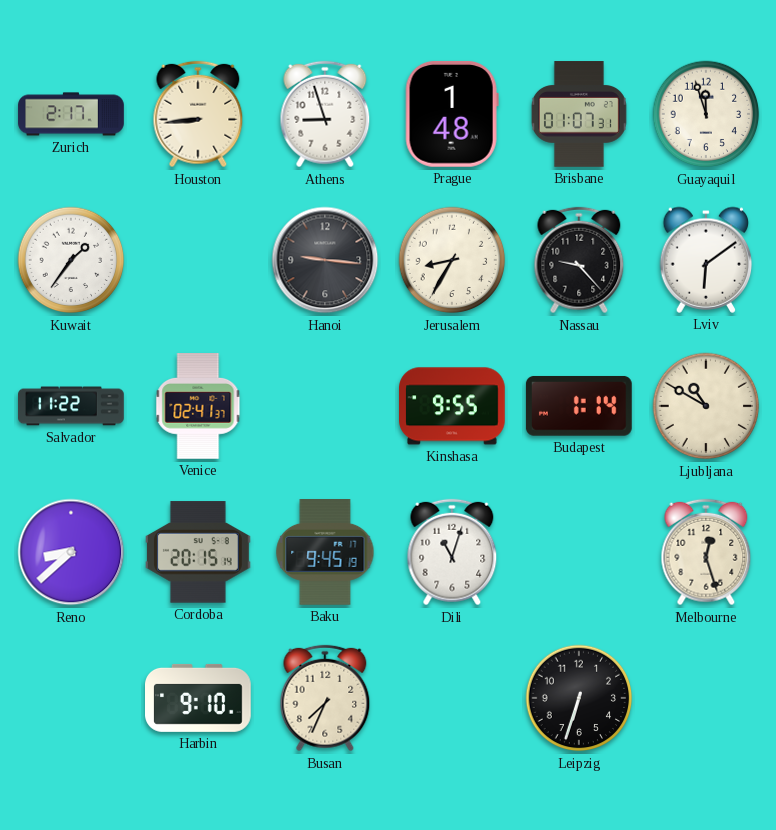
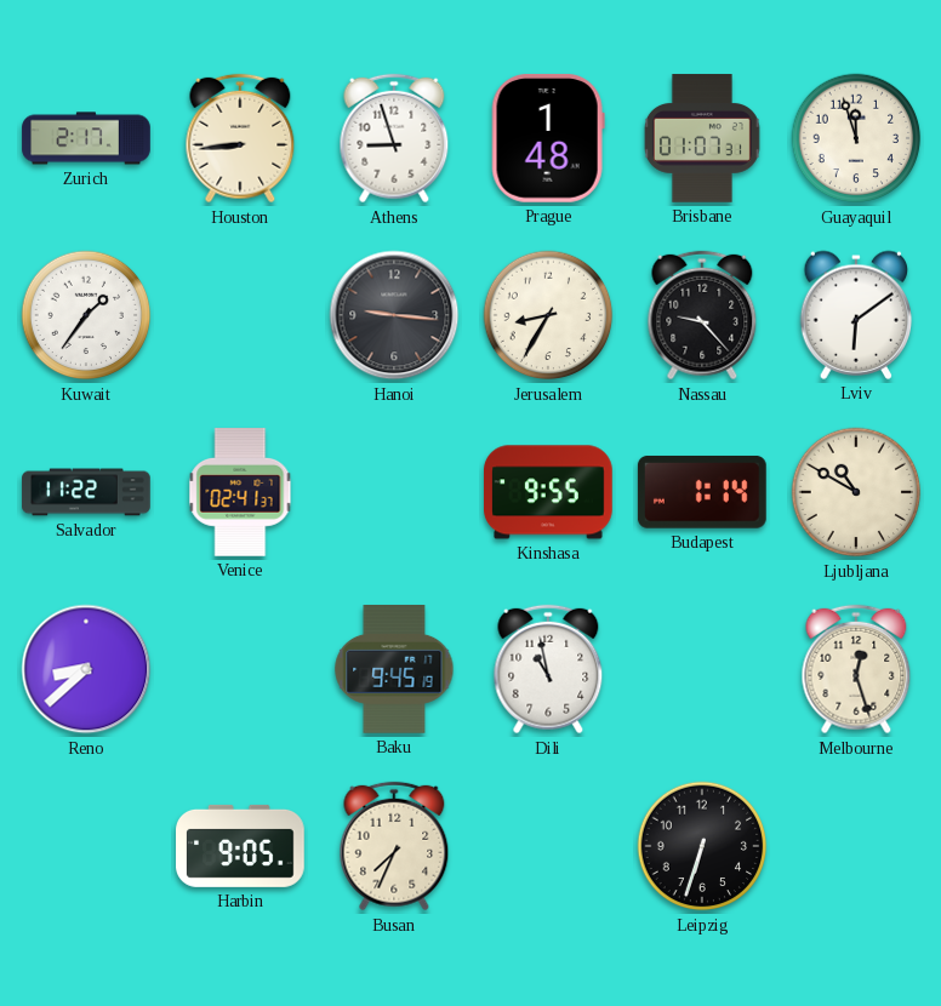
Cordoba: 20:15 -> none (199, 552)
Dili: 11:03 -> 10:58 (548, 669)
Harbin: 9:10 -> 9:05 (241, 846)
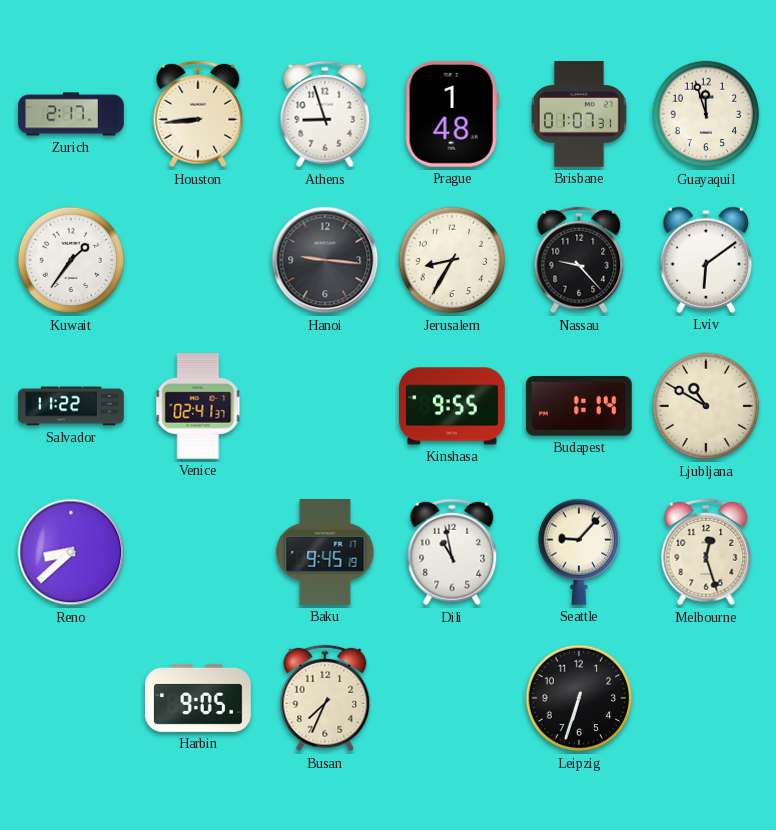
Seattle: none -> 9:07 (579, 552)
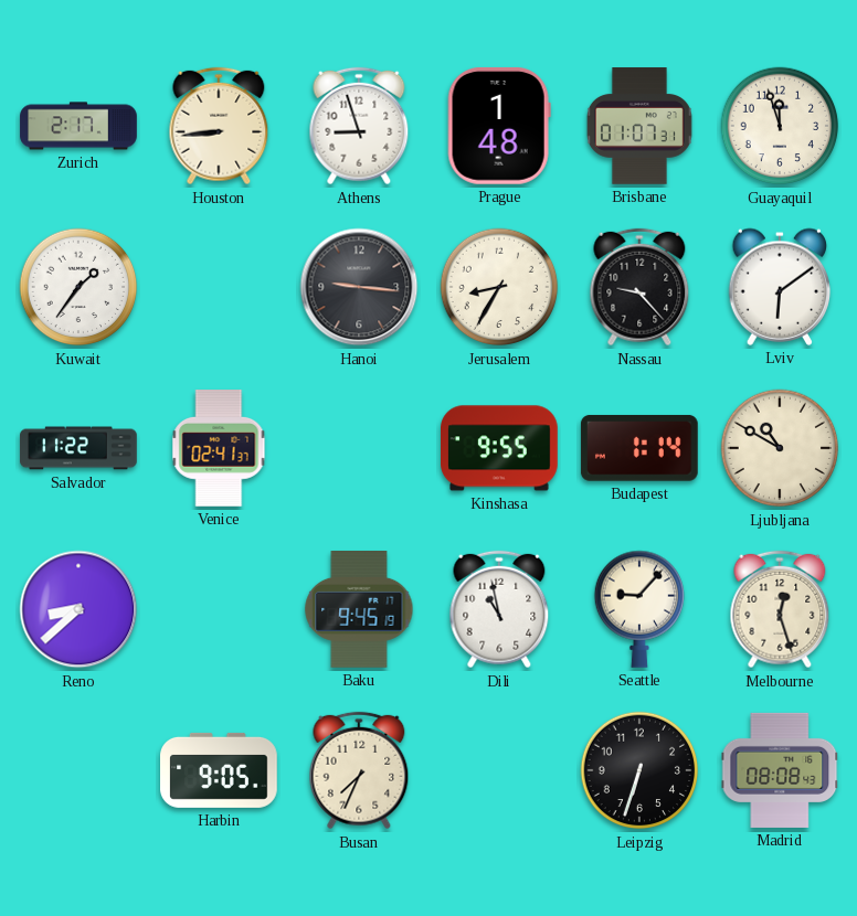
Madrid: none -> 08:08 (780, 770)
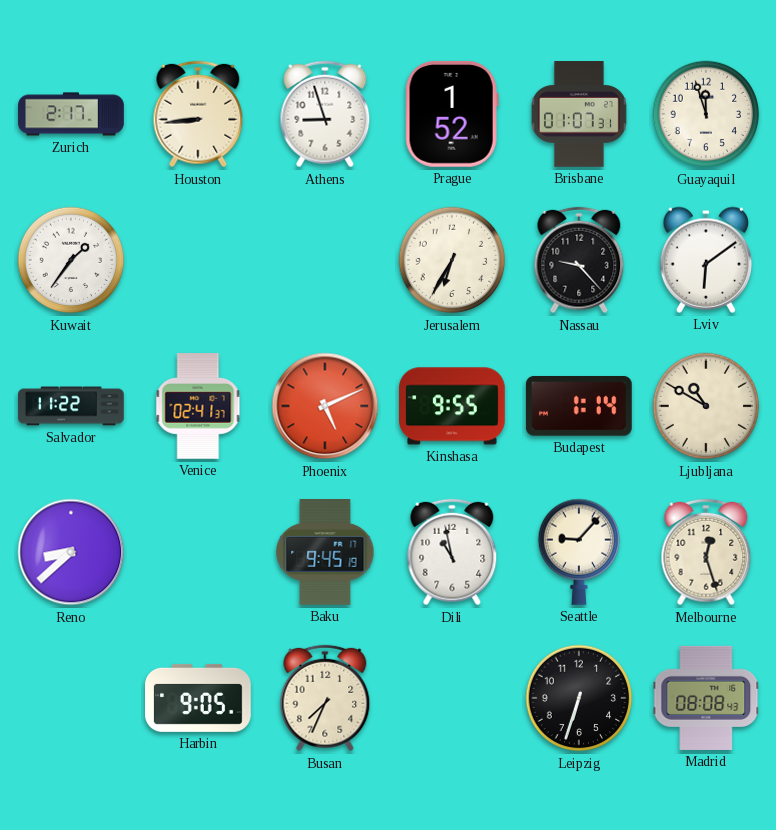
Prague: 1:48 -> 1:52 (452, 114)
Hanoi: 9:16 -> none (359, 287)
Jerusalem: 8:35 -> 6:35 (452, 260)
Phoenix: none -> 5:11 (325, 406)
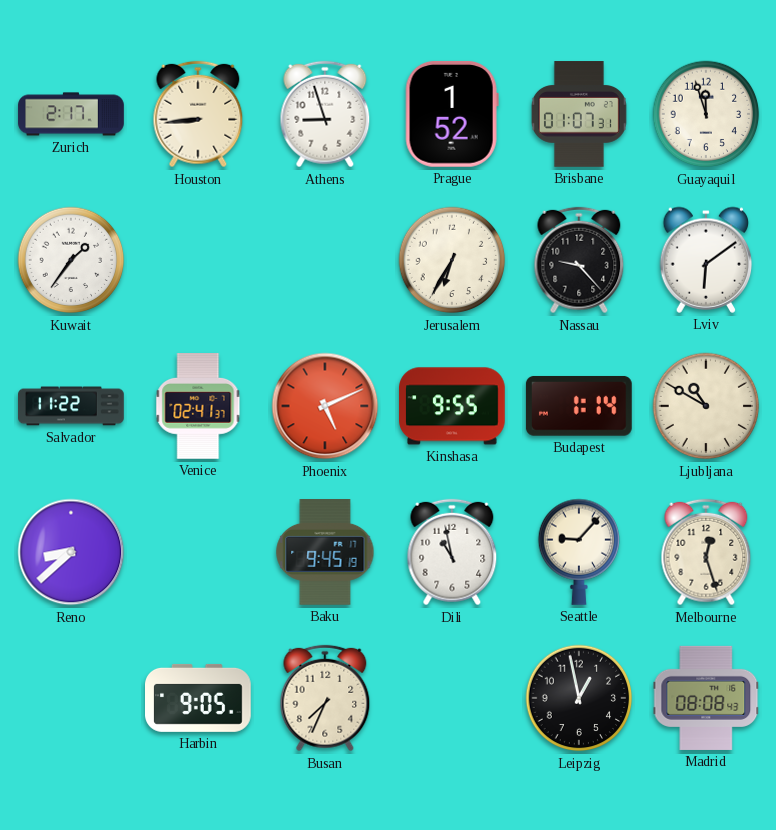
Leipzig: 6:33 -> 12:58 (579, 698)
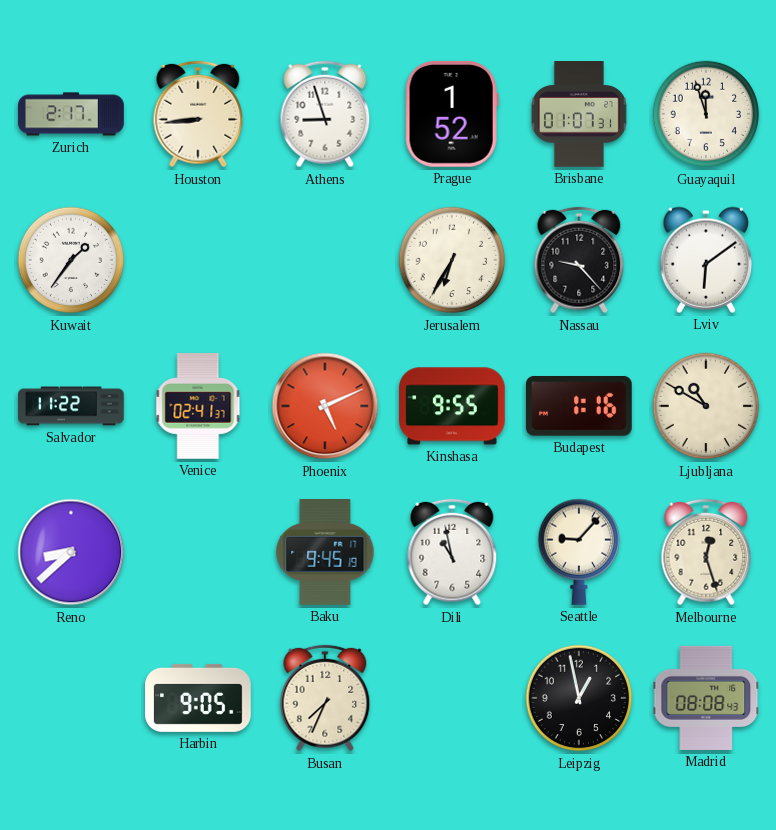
Budapest: 1:14 -> 1:16 (579, 406)
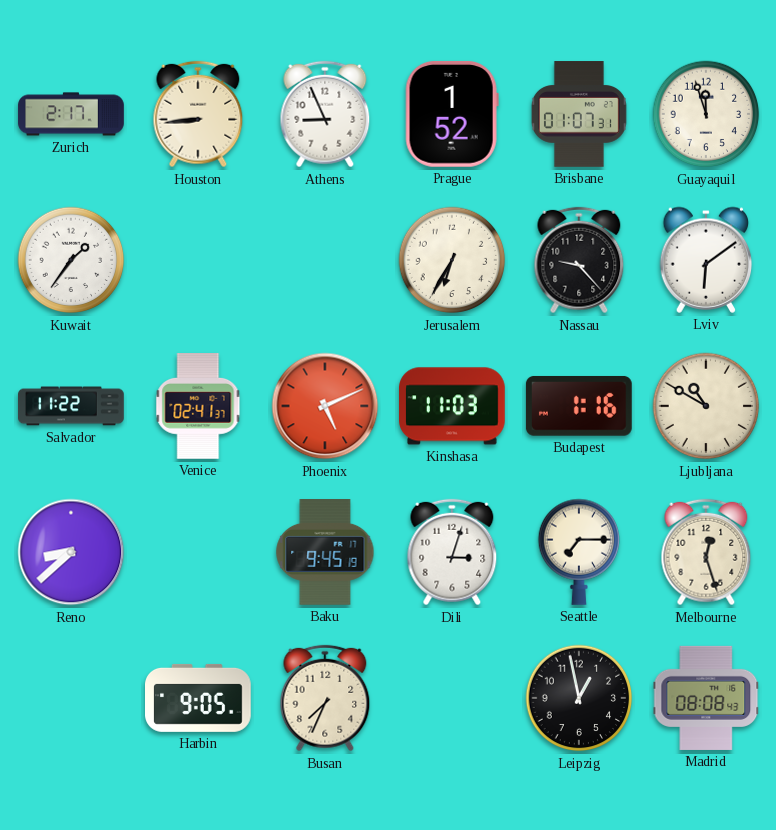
Athens: 8:57 -> 8:56 (325, 114)
Kinshasa: 9:55 -> 11:03 (453, 406)
Dili: 10:58 -> 3:03 (452, 552)
Seattle: 9:07 -> 7:15 (579, 552)
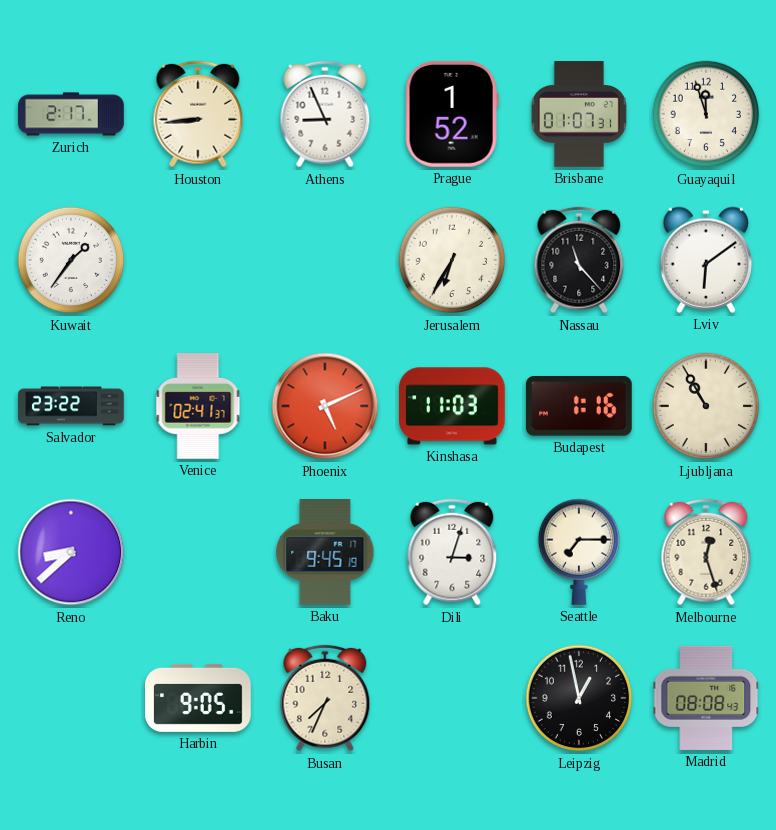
Nassau: 9:23 -> 11:23 (579, 260)
Salvador: 11:22 -> 23:22 (71, 406)
Ljubljana: 10:50 -> 10:55 (706, 406)
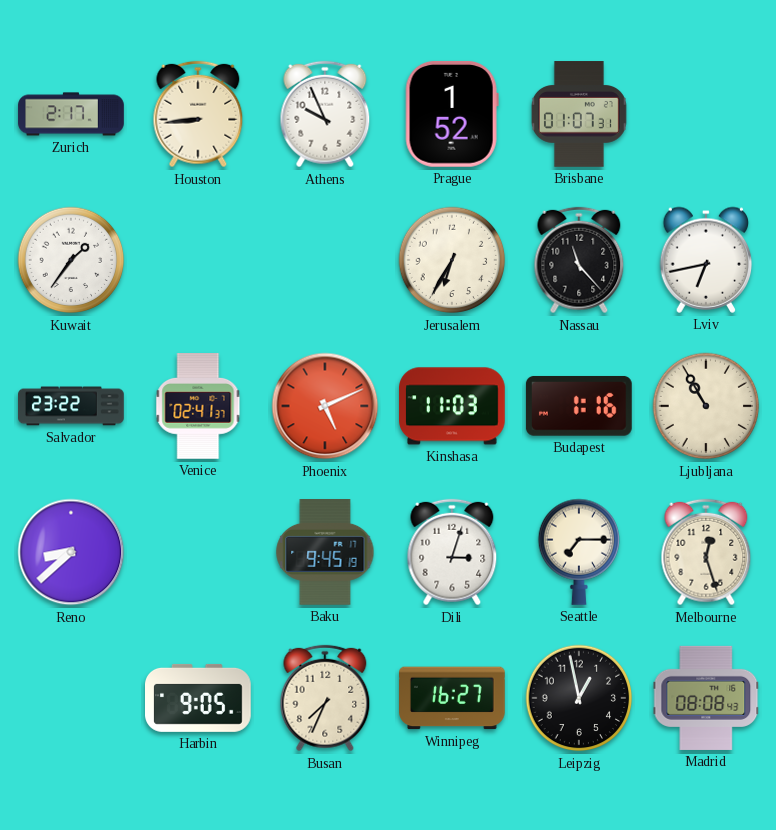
Athens: 8:56 -> 9:56 (325, 114)
Guayaquil: 11:57 -> none (706, 114)
Lviv: 6:09 -> 6:43 (706, 260)
Winnipeg: none -> 16:27 (453, 698)
